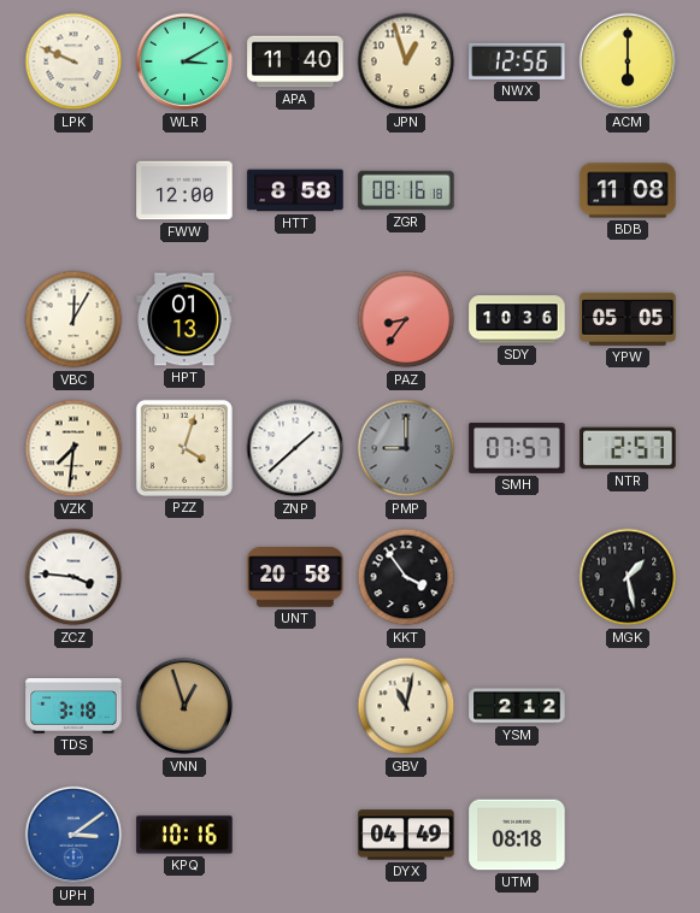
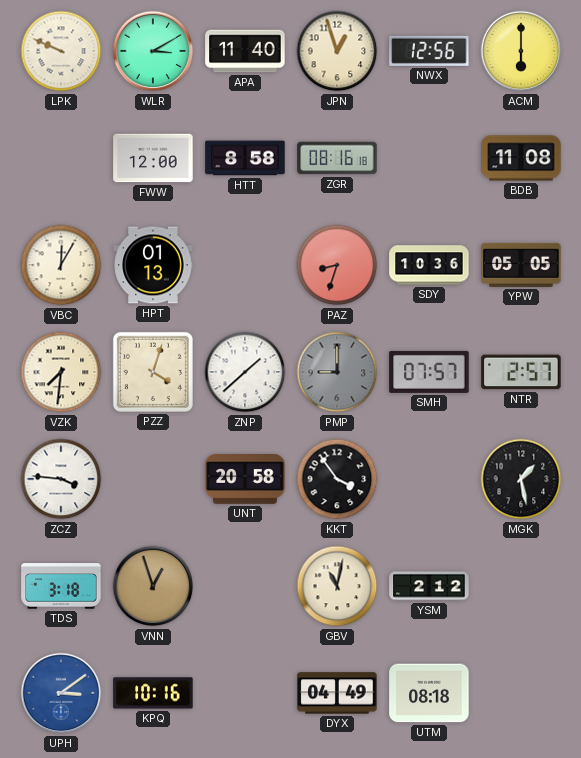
PAZ: 8:36 -> 8:33 (337, 265)
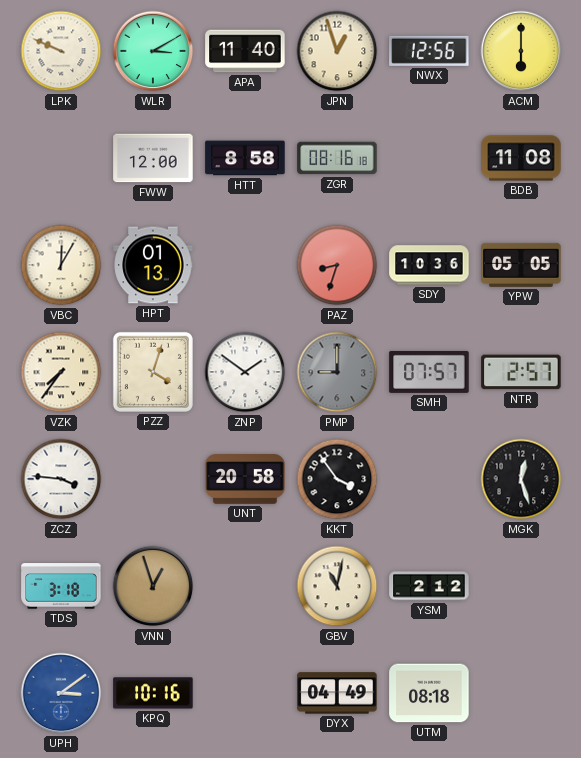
VZK: 7:31 -> 7:36 (61, 372)
ZNP: 1:38 -> 1:51 (245, 372)
MGK: 1:28 -> 12:27 (521, 479)
